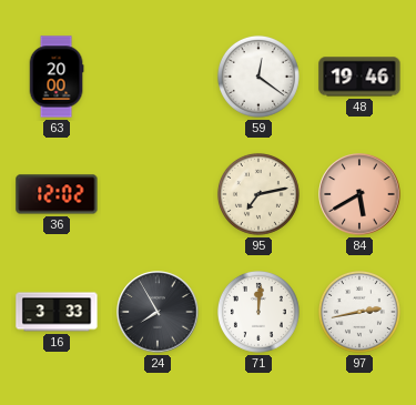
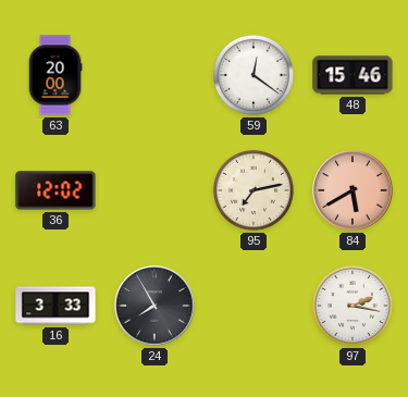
48: 19:46 -> 15:46 (353, 75)
71: 12:01 -> none (258, 312)
97: 2:43 -> 2:17 (353, 306)
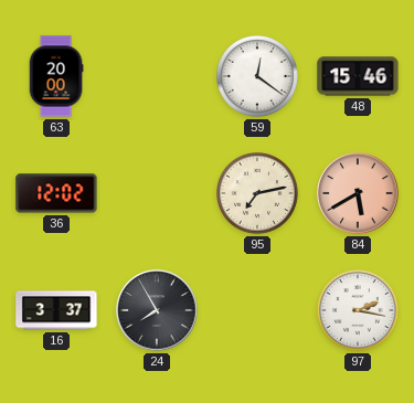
16: 3:33 -> 3:37 (56, 310)
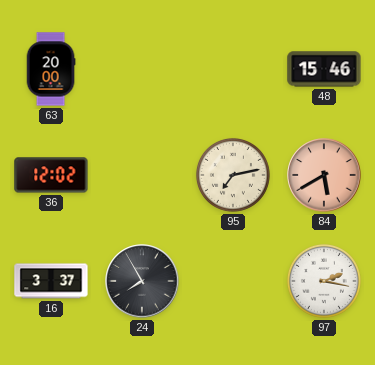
59: 12:21 -> none (257, 76)
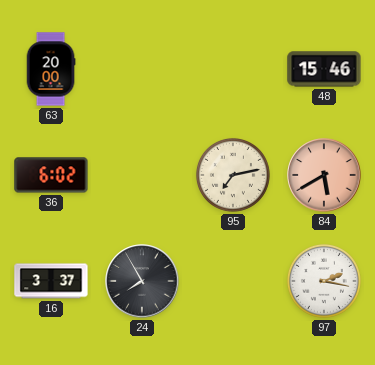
36: 12:02 -> 6:02 (51, 175)
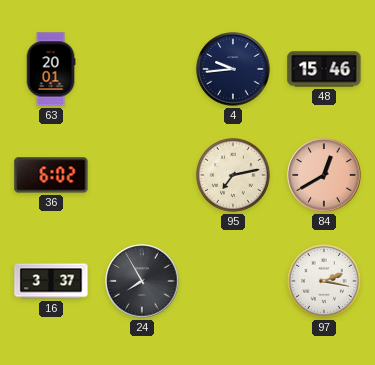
63: 20:00 -> 20:01 (51, 69)
4: none -> 9:44 (233, 69)
84: 5:40 -> 12:40 (324, 175)
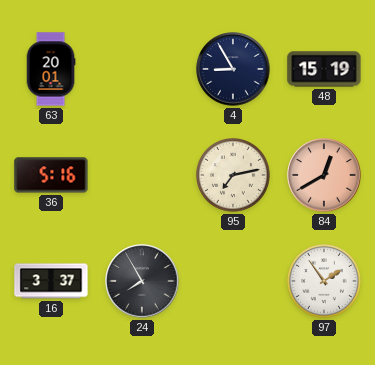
4: 9:44 -> 8:55 (233, 69)
48: 15:46 -> 15:19 (324, 69)
36: 6:02 -> 5:16 (51, 175)
97: 2:17 -> 1:54 (324, 281)
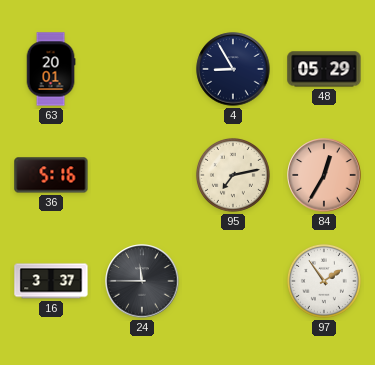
48: 15:19 -> 05:29 (324, 69)
84: 12:40 -> 12:35 (324, 175)
24: 7:55 -> 11:45 (142, 281)
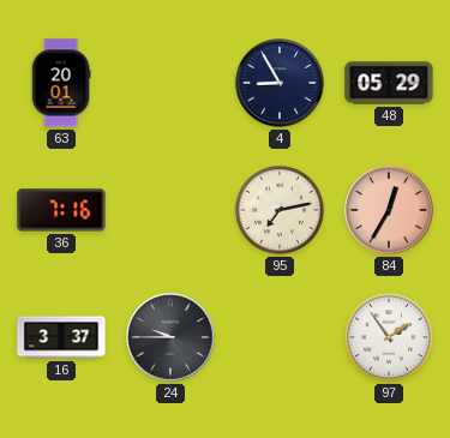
36: 5:16 -> 7:16 (61, 210)
24: 11:45 -> 9:45 (170, 337)
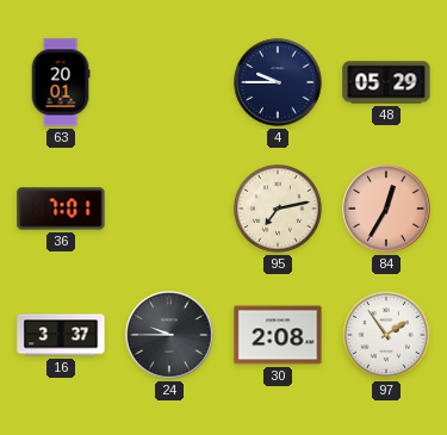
4: 8:55 -> 9:45 (278, 82)
36: 7:16 -> 7:01 (61, 209)
30: none -> 2:08 (278, 335)
